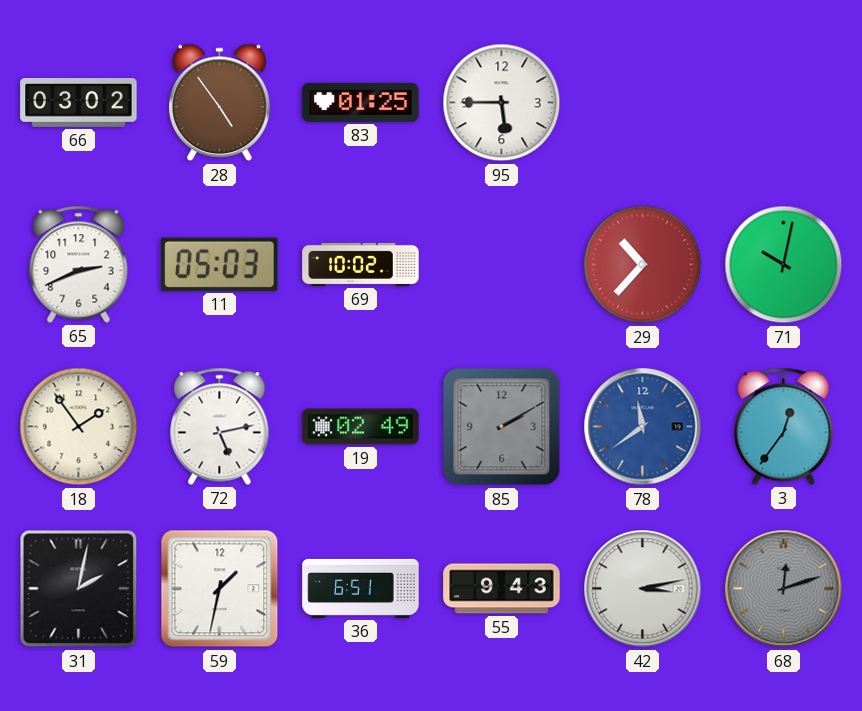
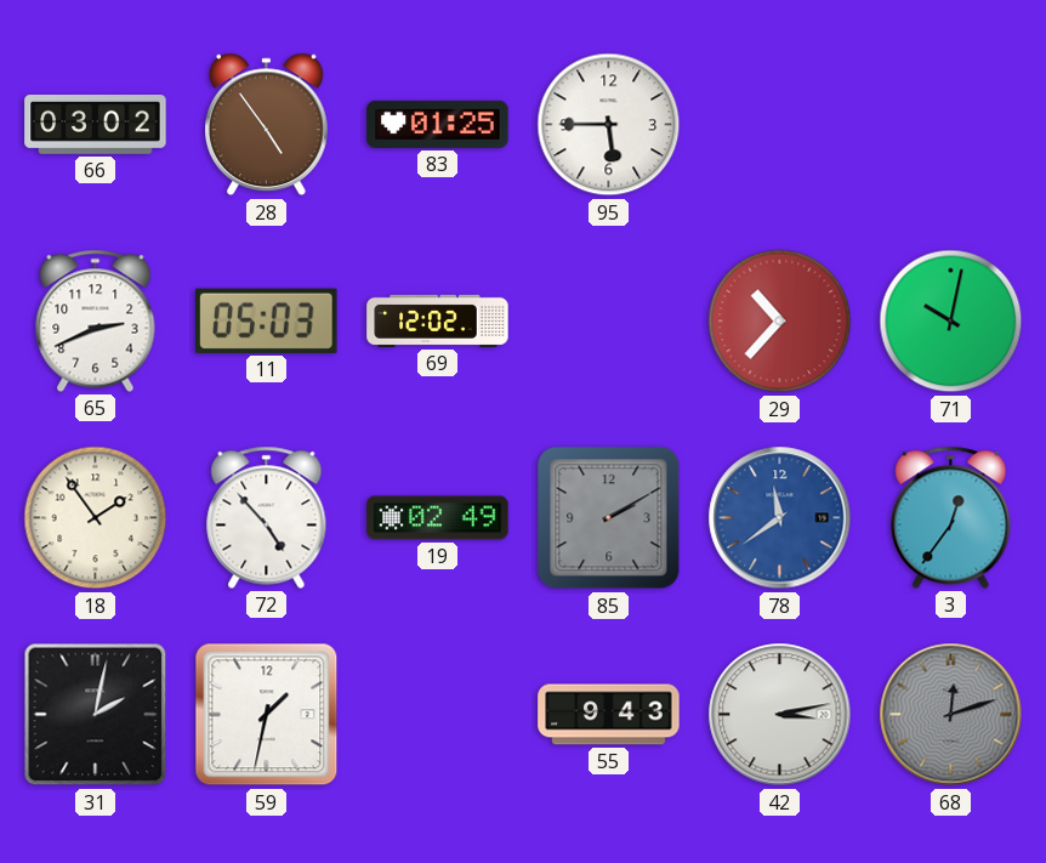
69: 10:02 -> 12:02 (438, 320)
72: 5:13 -> 4:53 (267, 517)
36: 6:51 -> none (361, 588)
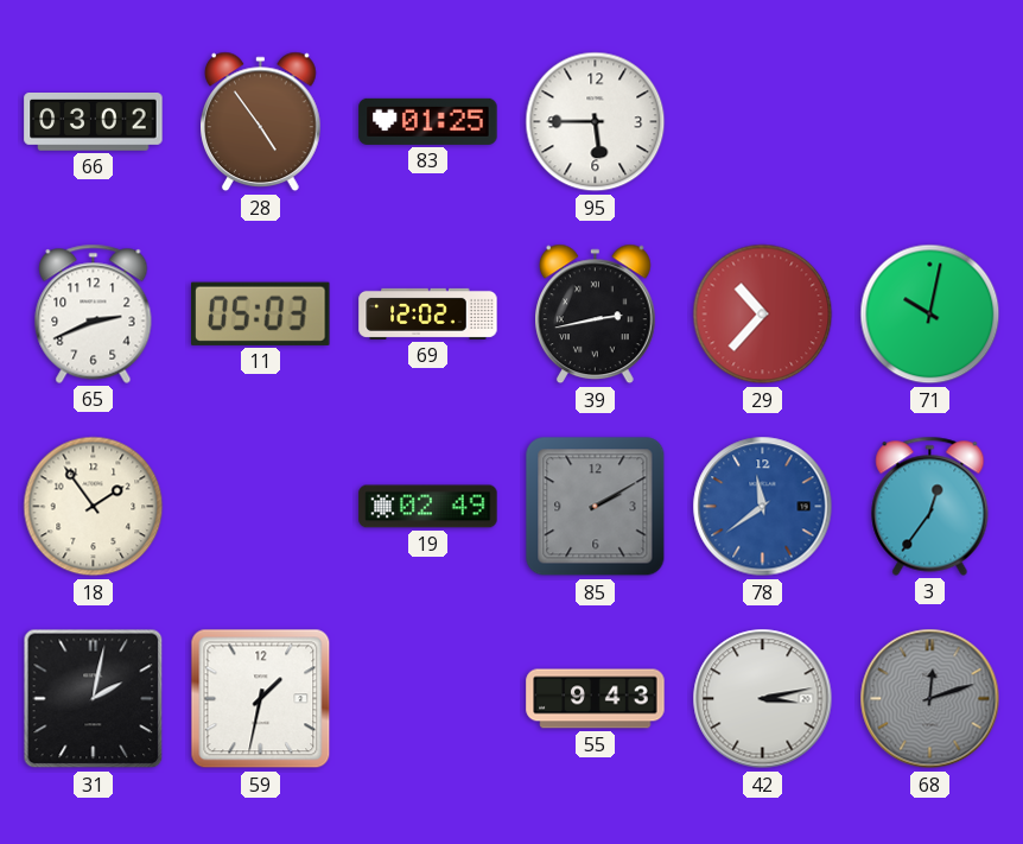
39: none -> 2:43 (596, 315)
72: 4:53 -> none (267, 517)
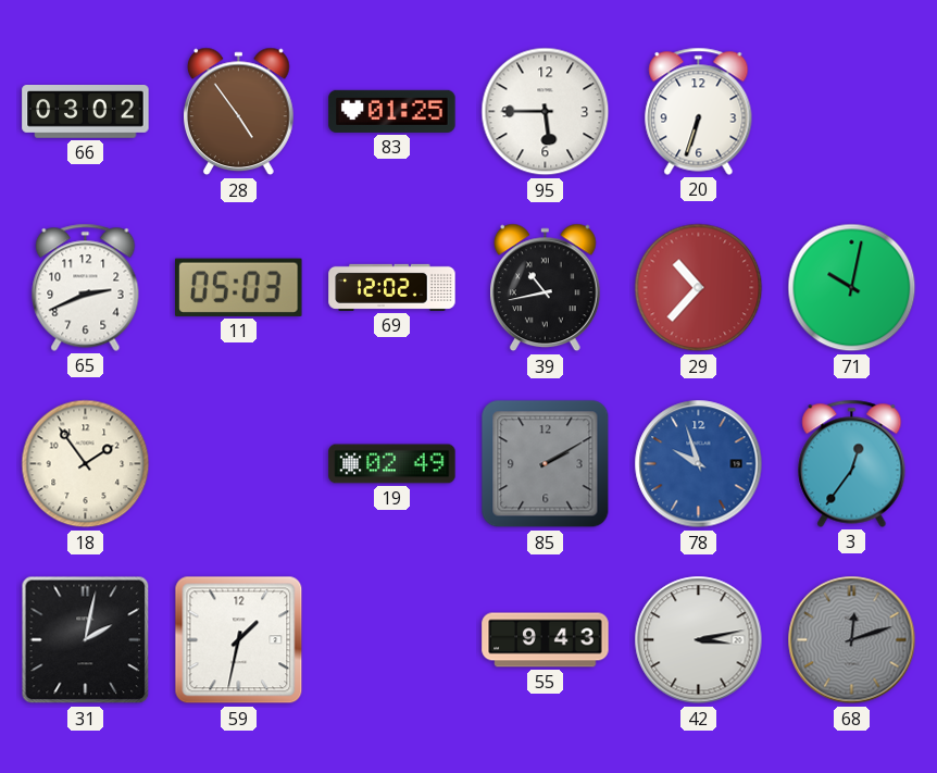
20: none -> 6:33 (699, 111)
39: 2:43 -> 10:43 (546, 288)
78: 11:39 -> 9:57 (699, 464)
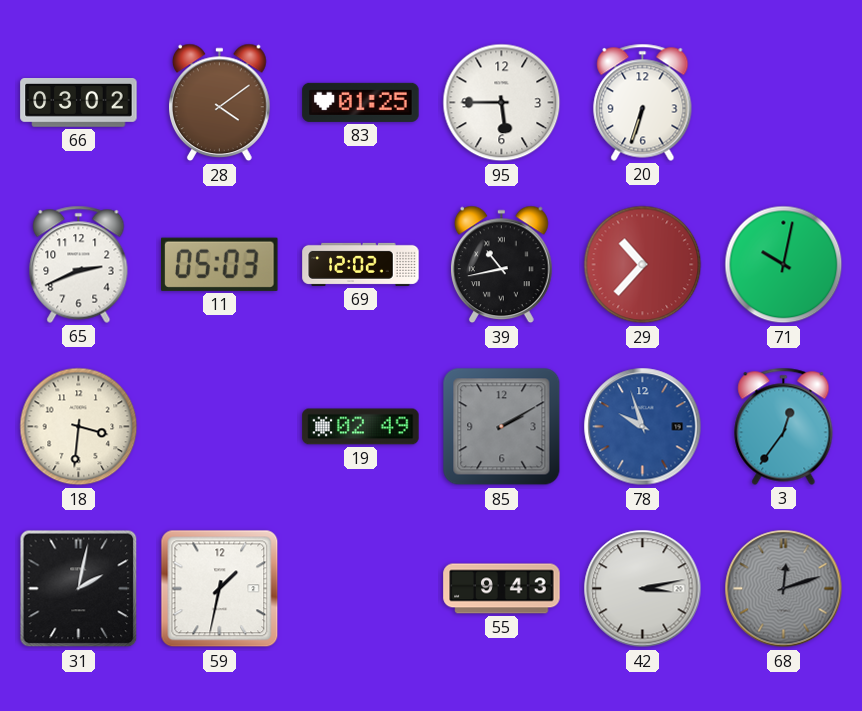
28: 4:54 -> 4:09 (220, 103)
18: 1:54 -> 3:31 (79, 427)
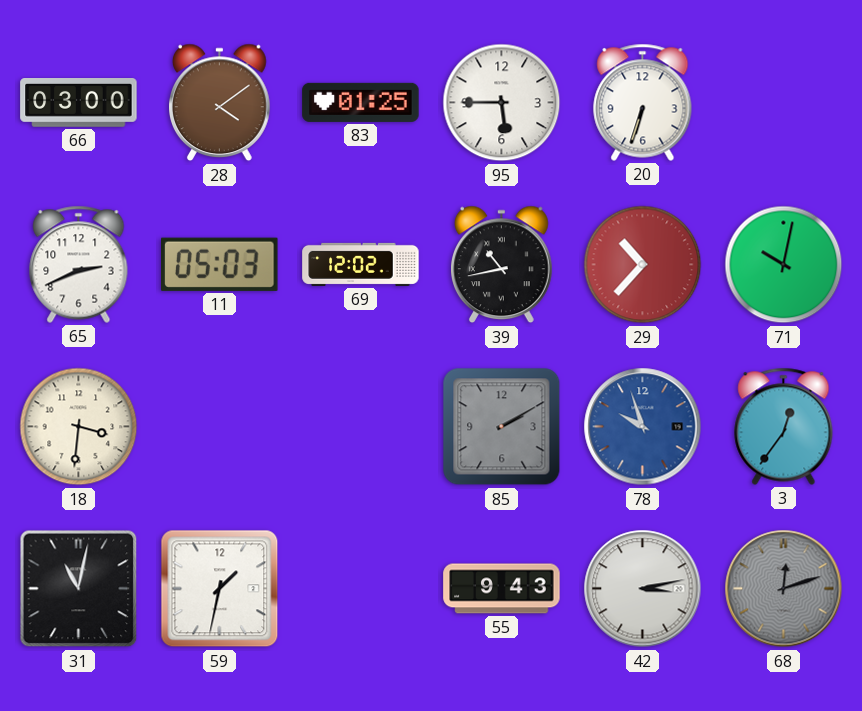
66: 03:02 -> 03:00 (79, 103)
19: 02:49 -> none (361, 427)
31: 2:02 -> 11:02 (79, 589)
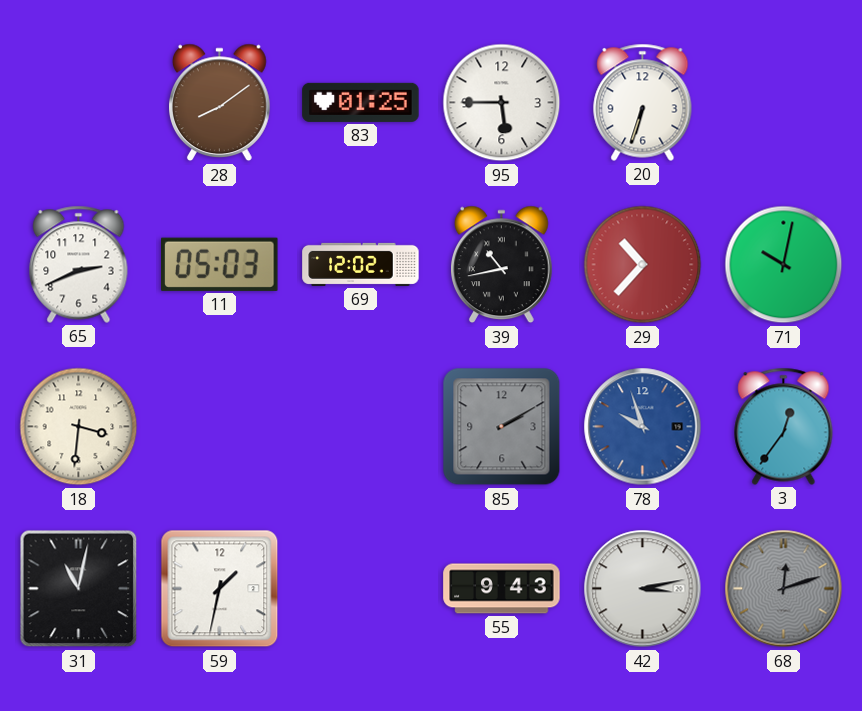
66: 03:00 -> none (79, 103)
28: 4:09 -> 8:09 (220, 103)
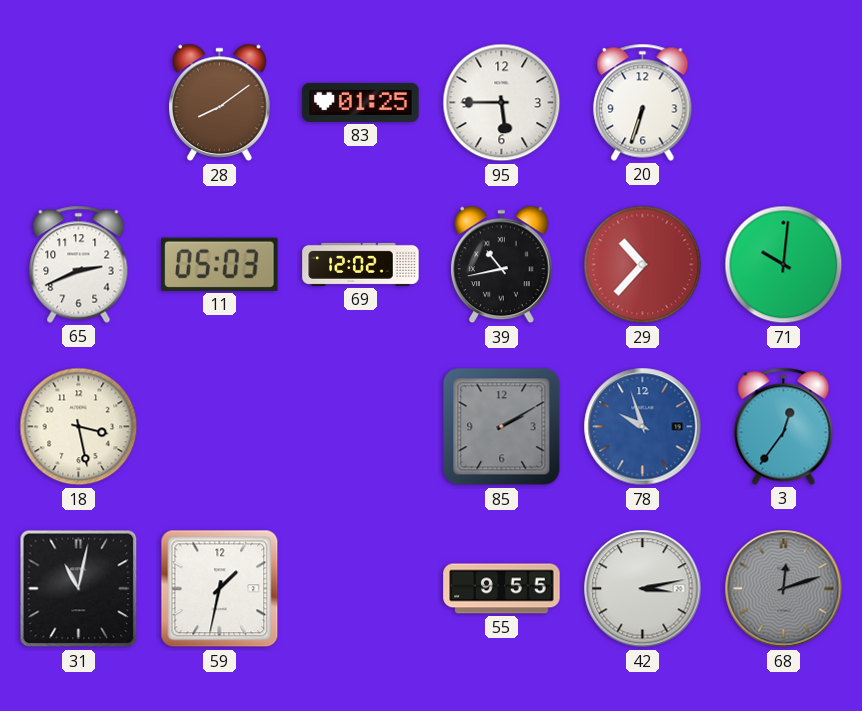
71: 10:02 -> 10:01 (784, 265)
18: 3:31 -> 3:28 (79, 427)
55: 9:43 -> 9:55 (502, 589)
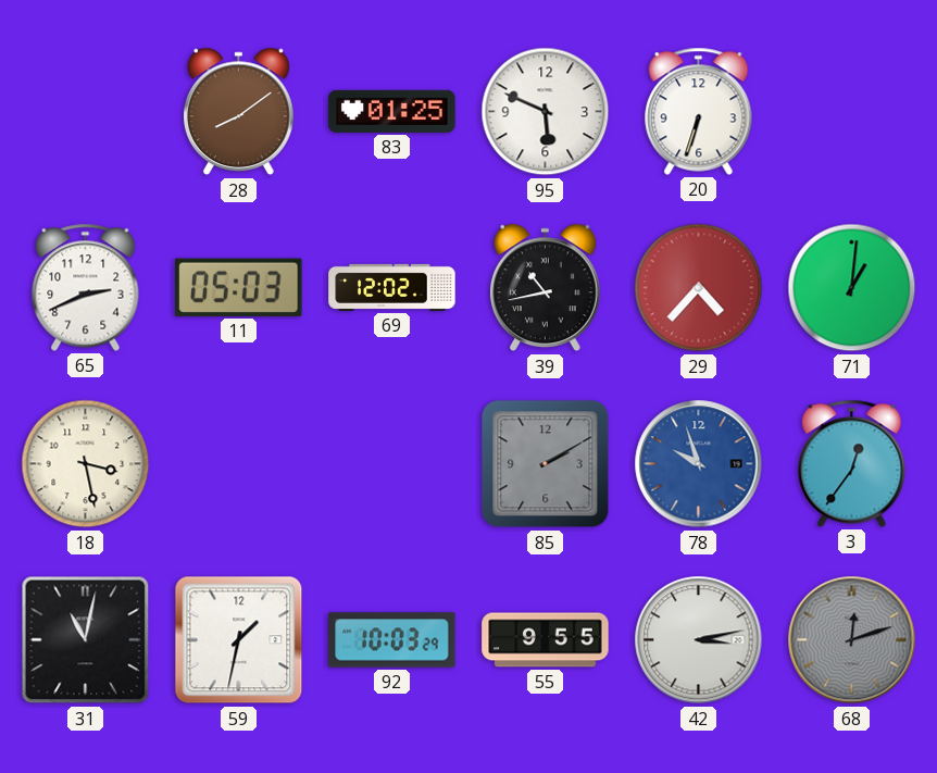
95: 5:45 -> 5:49 (546, 112)
29: 10:37 -> 4:37 (699, 288)
71: 10:01 -> 1:01 (852, 288)
92: none -> 10:03 (392, 640)
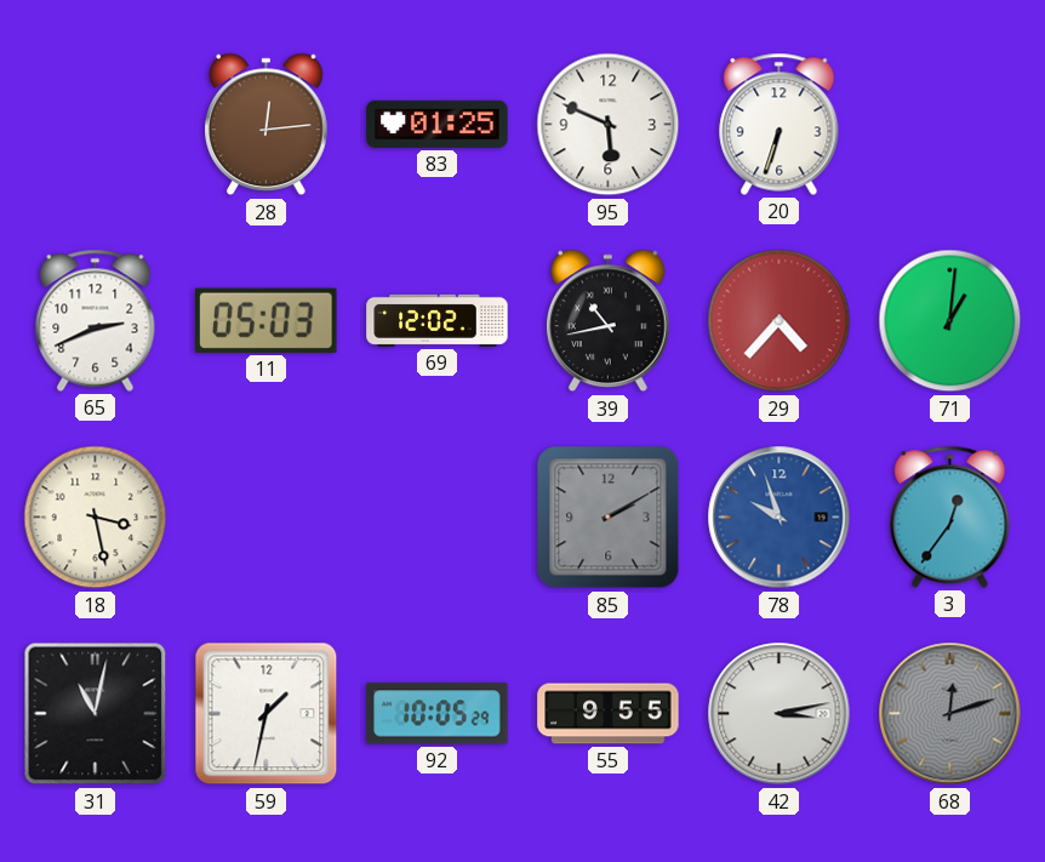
28: 8:09 -> 12:14 (267, 125)
92: 10:03 -> 10:05 (438, 714)
